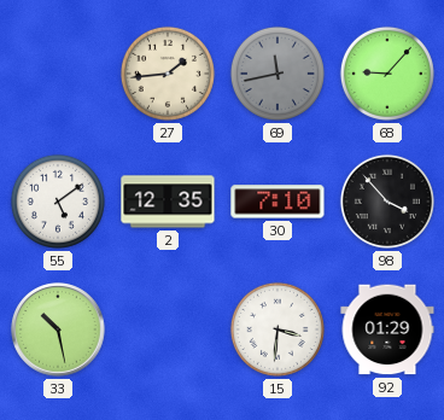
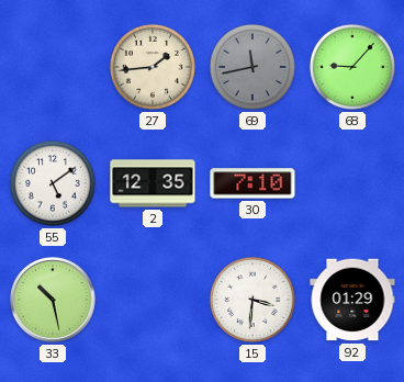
98: 3:53 -> none (387, 202)
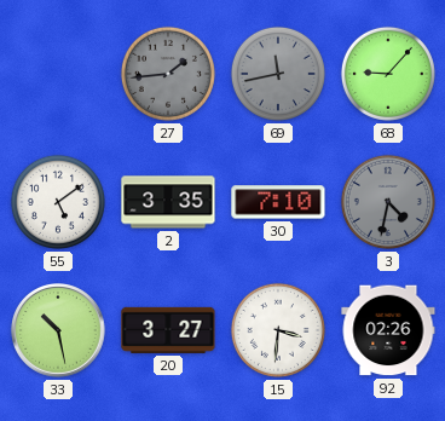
27 dial: cream -> grey (168, 74)
2: 12:35 -> 3:35 (168, 202)
3: none -> 4:32 (388, 202)
20: none -> 3:27 (168, 330)
92: 01:29 -> 02:26 (388, 330)
